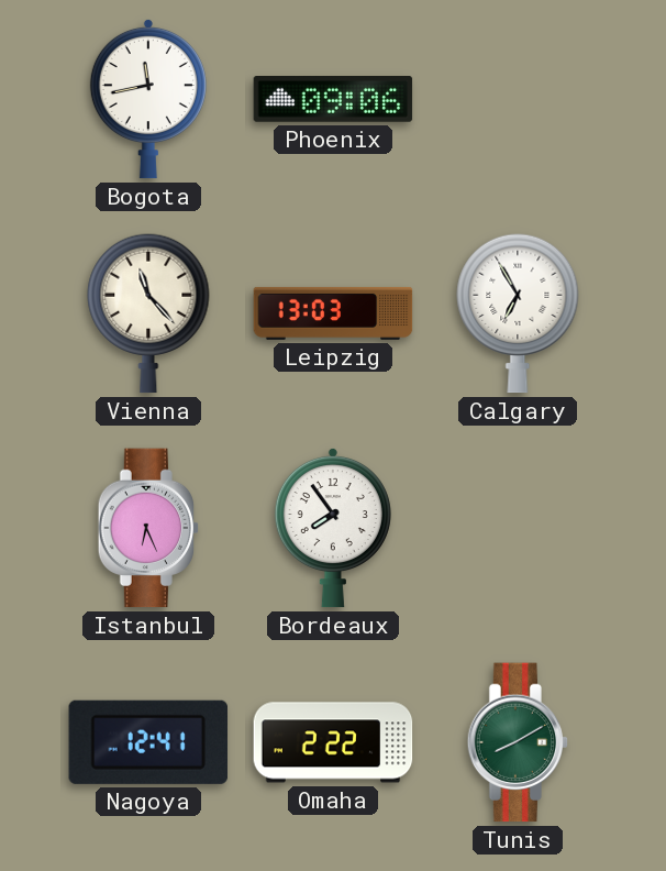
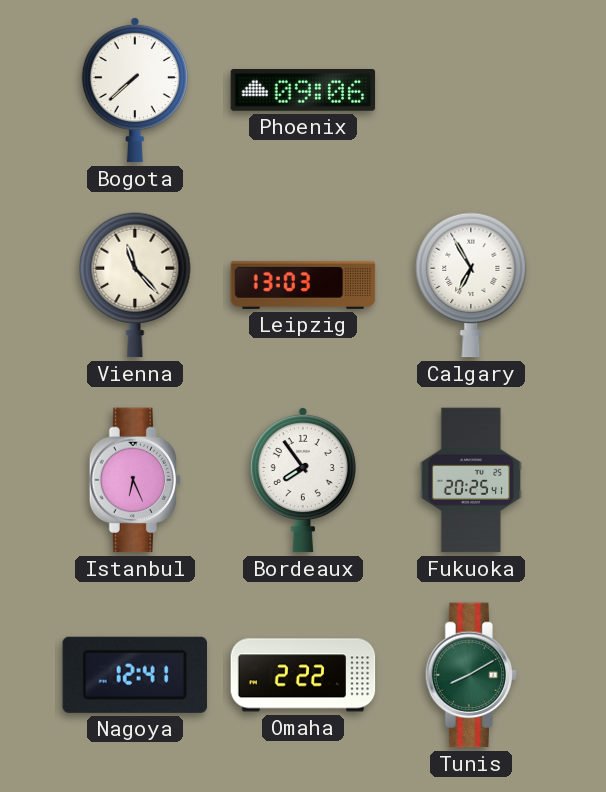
Bogota: 11:43 -> 7:38 (135, 90)
Fukuoka: none -> 20:25 (471, 480)
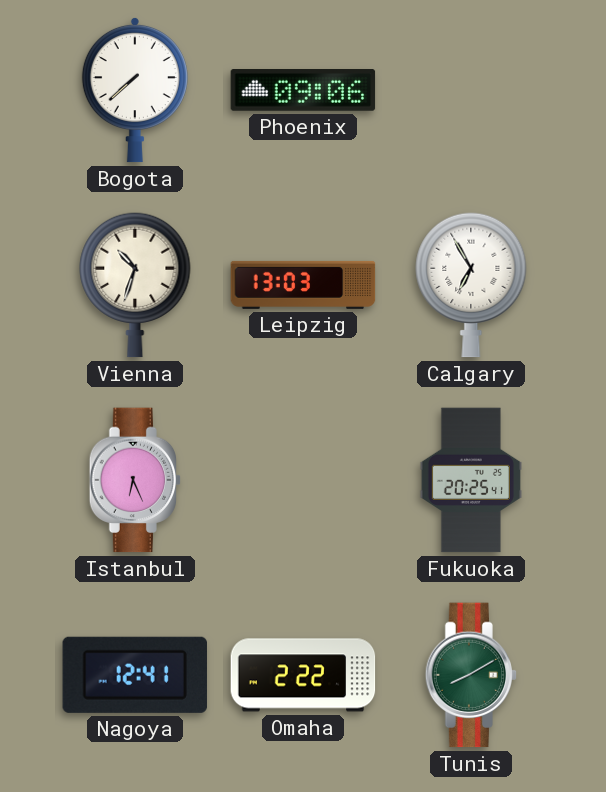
Vienna: 11:23 -> 10:33 (135, 285)
Bordeaux: 7:54 -> none (303, 480)
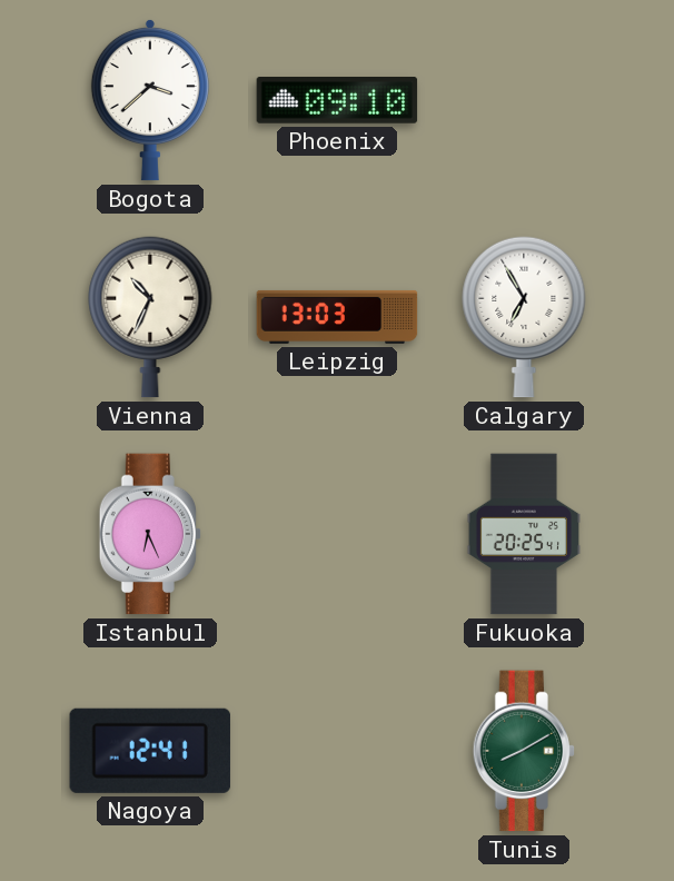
Bogota: 7:38 -> 3:38 (150, 100)
Phoenix: 09:06 -> 09:10 (337, 101)
Vienna: 10:33 -> 10:34 (150, 317)
Omaha: 2:22 -> none (303, 675)
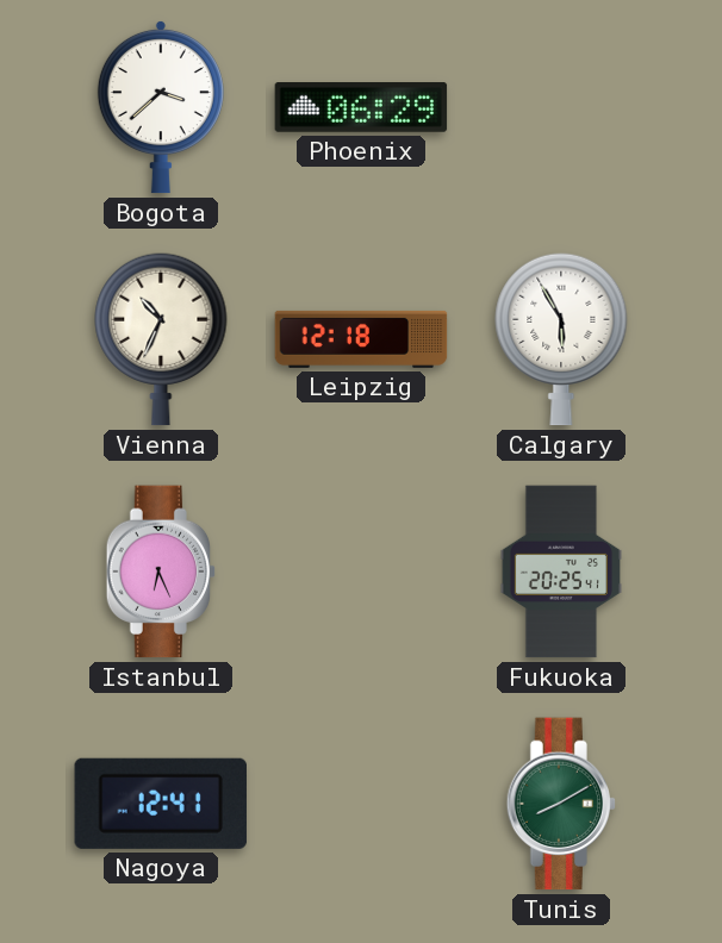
Phoenix: 09:10 -> 06:29 (361, 108)
Leipzig: 13:03 -> 12:18 (361, 339)
Calgary: 6:55 -> 5:55 (561, 339)
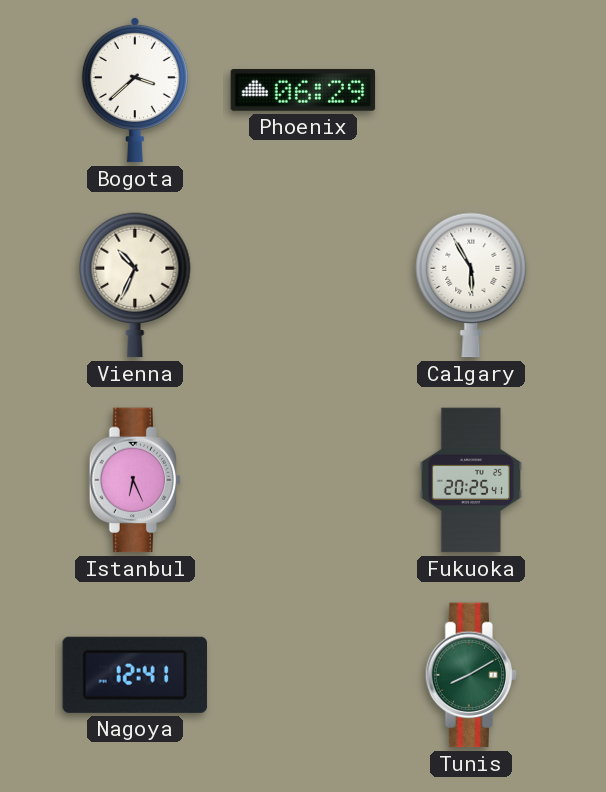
Leipzig: 12:18 -> none (361, 339)
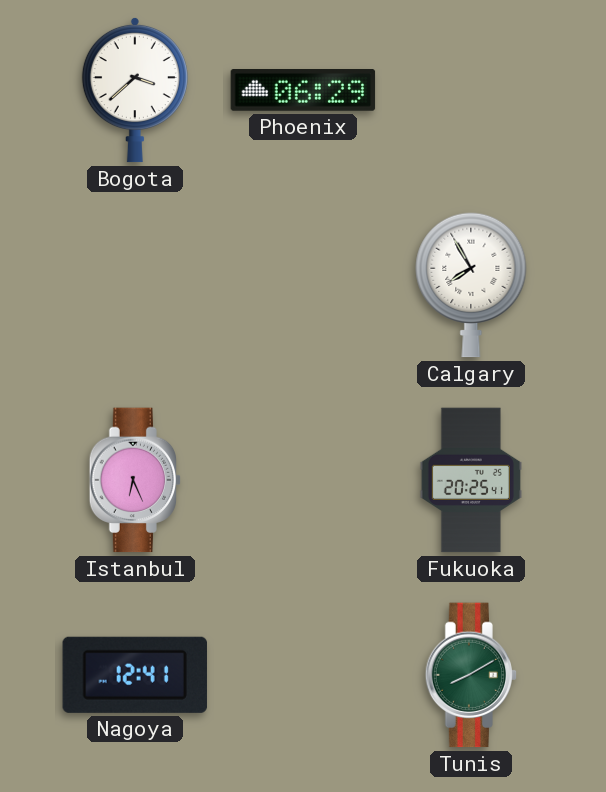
Vienna: 10:34 -> none (135, 285)
Calgary: 5:55 -> 7:55 (471, 285)
